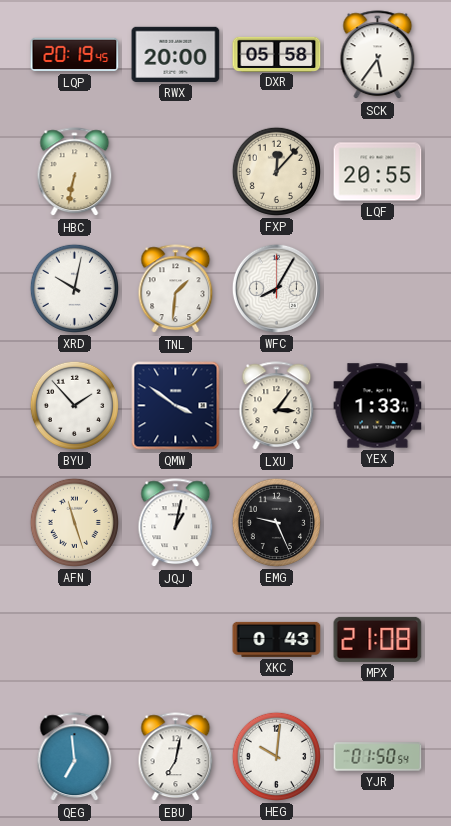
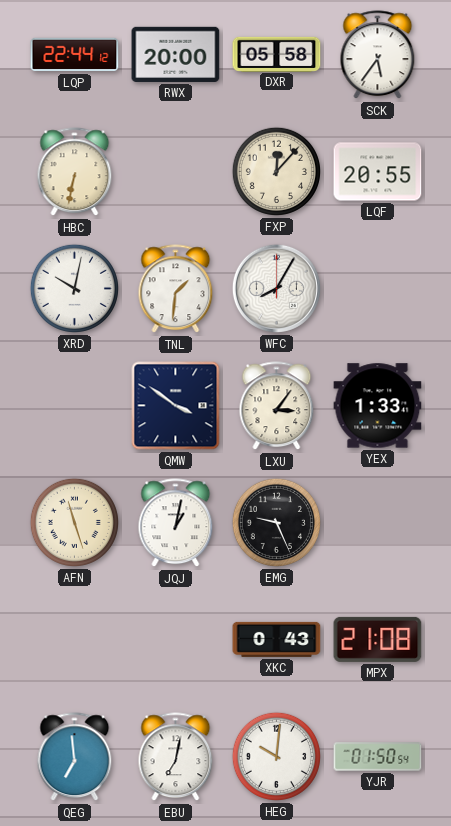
LQP: 20:19 -> 22:44 (75, 55)
BYU: 1:53 -> none (74, 405)
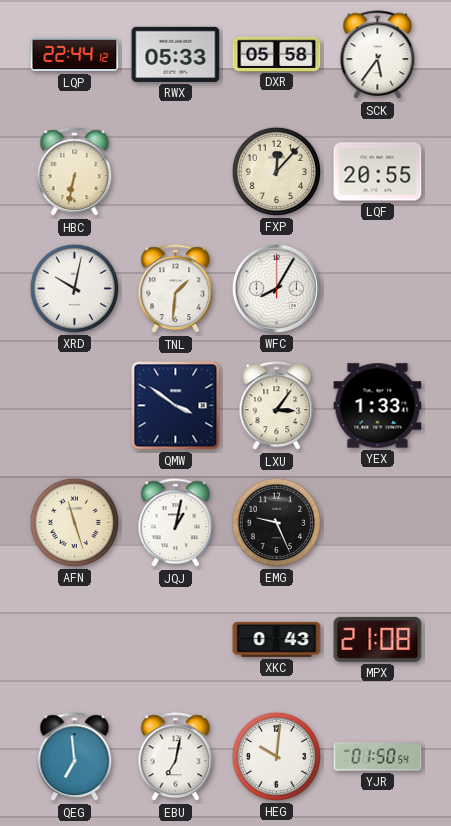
RWX: 20:00 -> 05:33 (176, 54)
